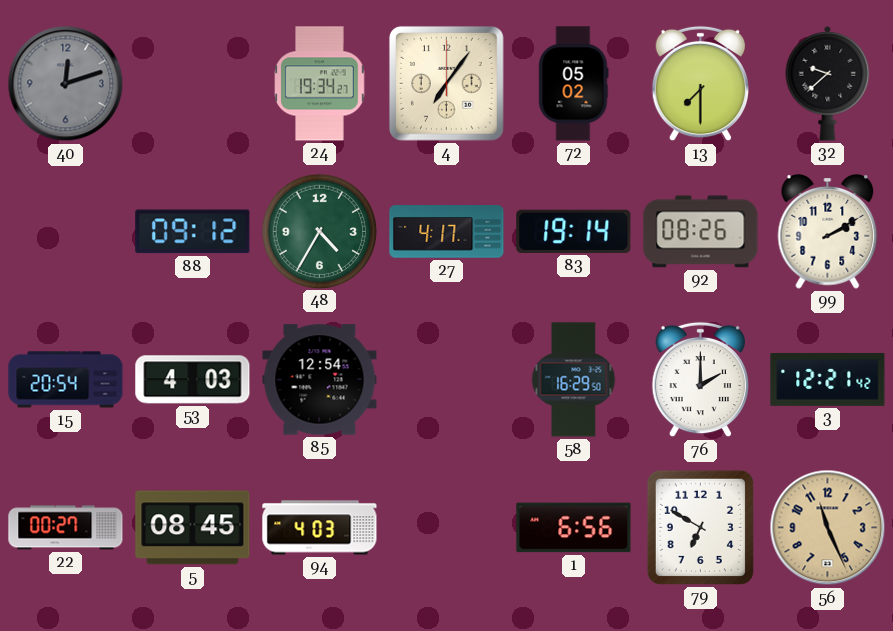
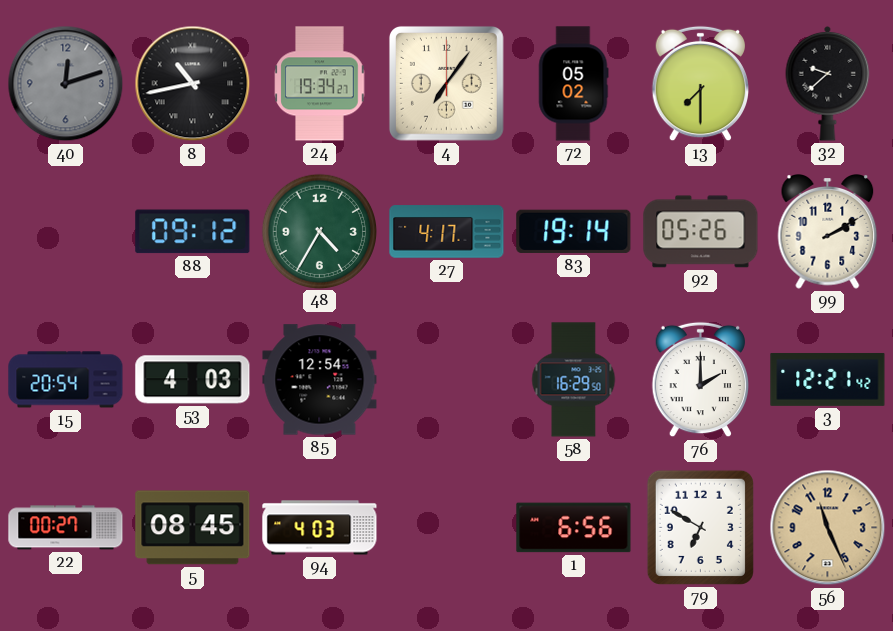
8: none -> 10:43 (193, 84)
92: 08:26 -> 05:26 (701, 232)
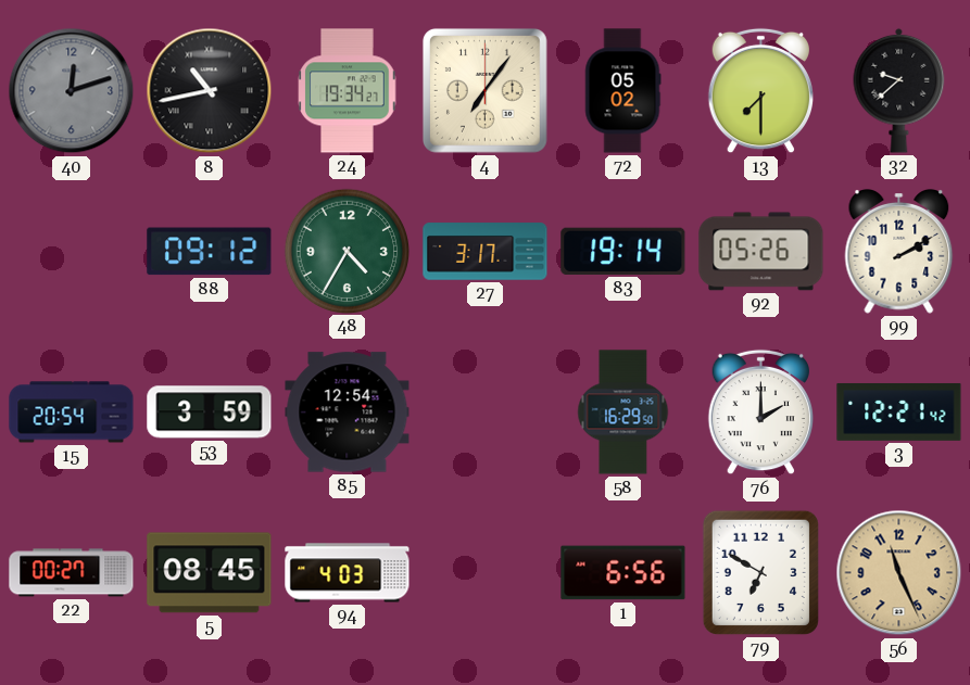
27: 4:17 -> 3:17 (486, 252)
53: 4:03 -> 3:59 (210, 413)
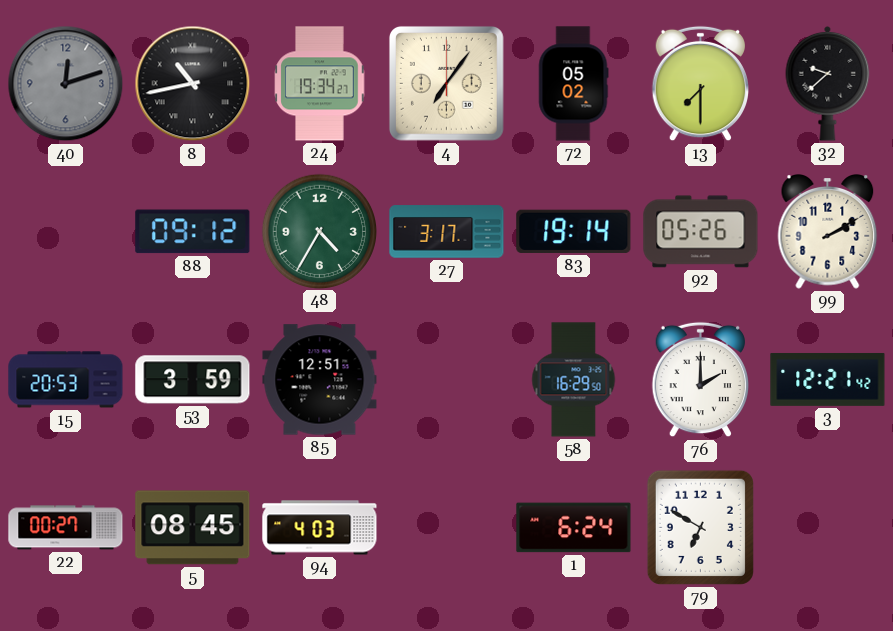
15: 20:54 -> 20:53 (66, 380)
85: 12:54 -> 12:51 (320, 380)
1: 6:56 -> 6:24 (574, 528)
56: 11:26 -> none (899, 573)
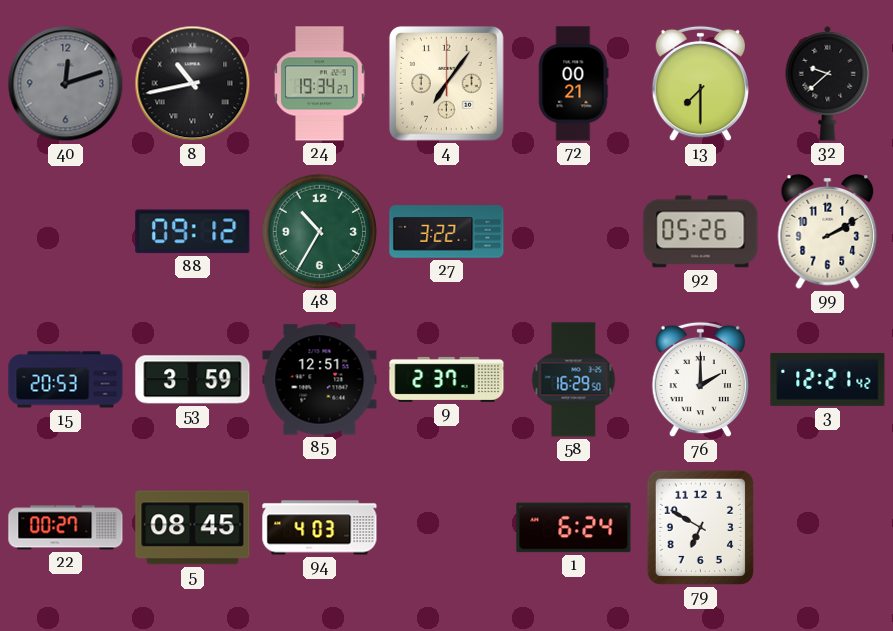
72: 05:02 -> 00:21 (573, 84)
48: 4:35 -> 10:35 (319, 231)
27: 3:17 -> 3:22 (447, 232)
83: 19:14 -> none (574, 231)
9: none -> 2:37 (447, 379)
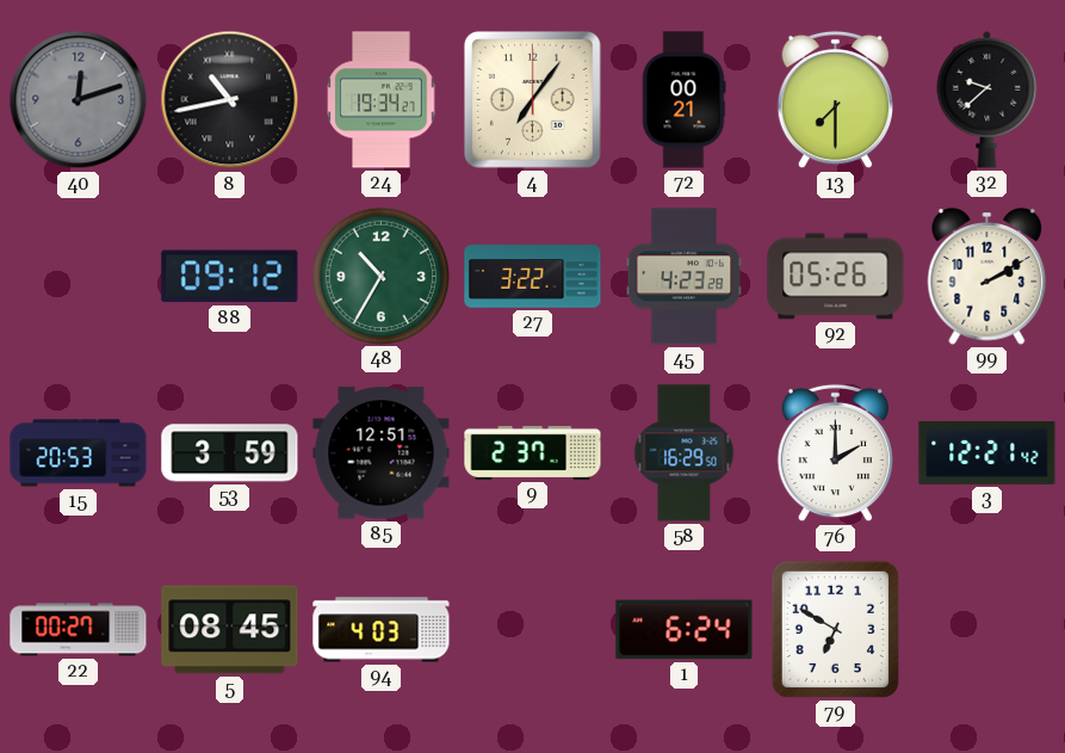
45: none -> 4:23 (685, 277)
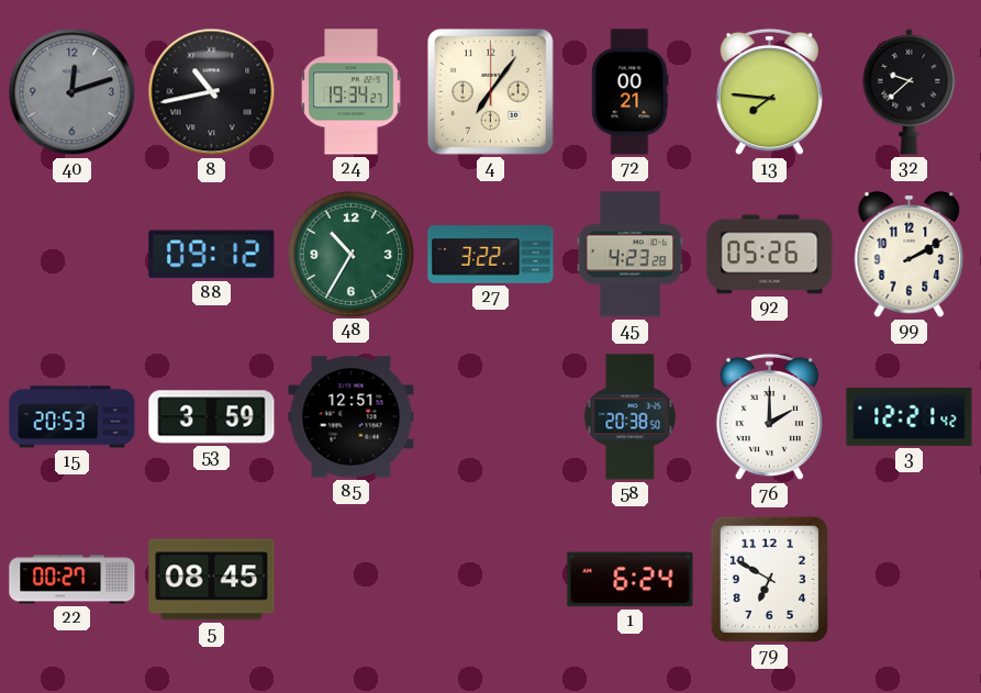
13: 7:30 -> 7:46 (769, 92)
9: 2:37 -> none (533, 452)
58: 16:29 -> 20:38 (631, 417)
94: 4:03 -> none (382, 630)
